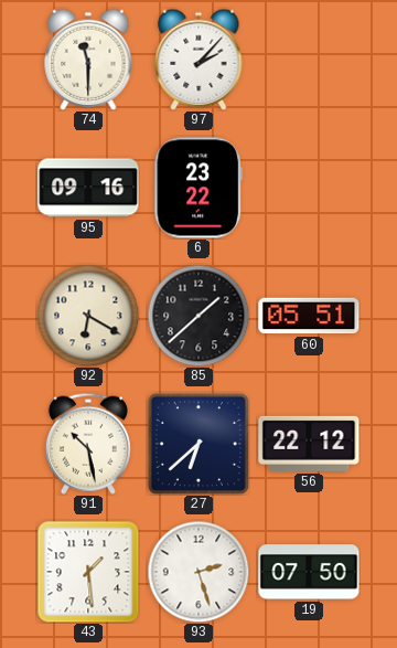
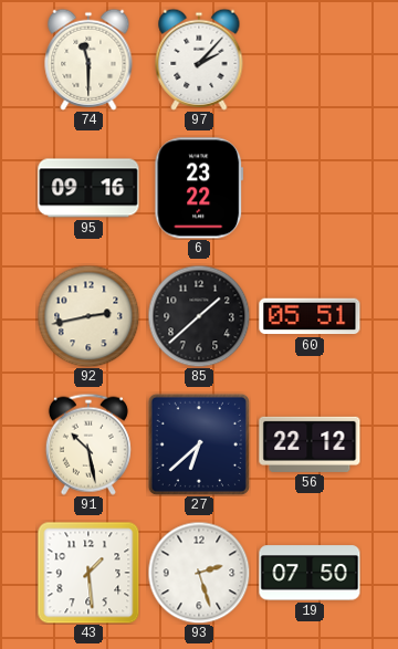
92: 6:20 -> 2:43 (88, 316)
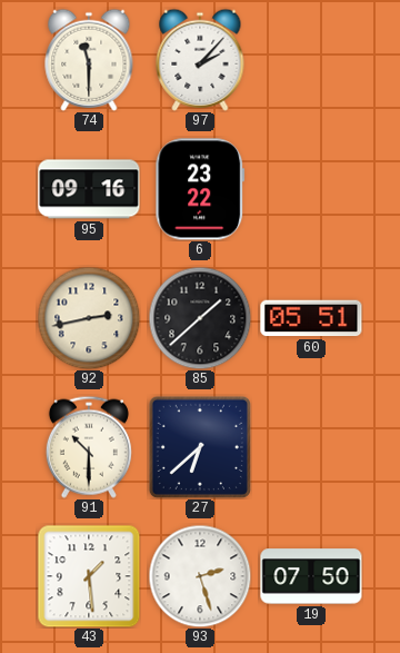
91: 10:28 -> 10:30 (89, 447)
56: 22:12 -> none (310, 444)
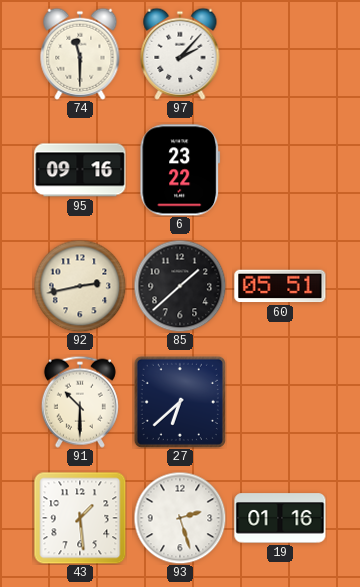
19: 07:50 -> 01:16 (280, 518)
